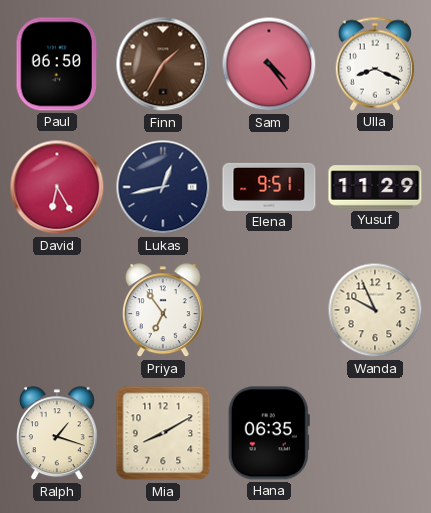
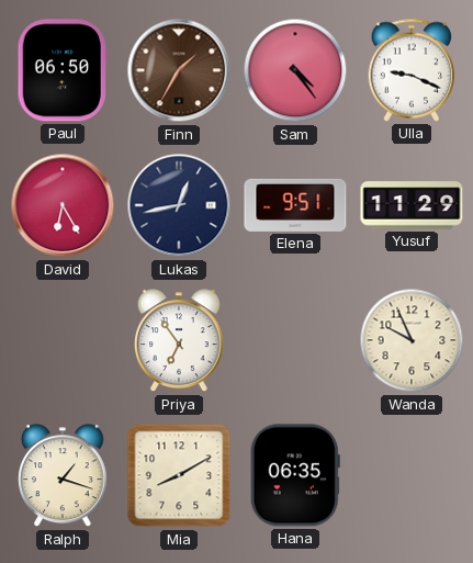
Ulla: 8:19 -> 9:19 (410, 70)
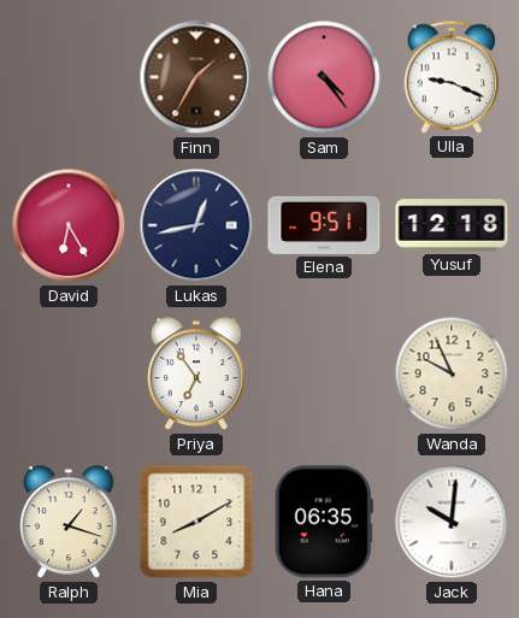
Paul: 06:50 -> none (63, 70)
Yusuf: 11:29 -> 12:18 (452, 225)
Jack: none -> 10:01 (452, 522)
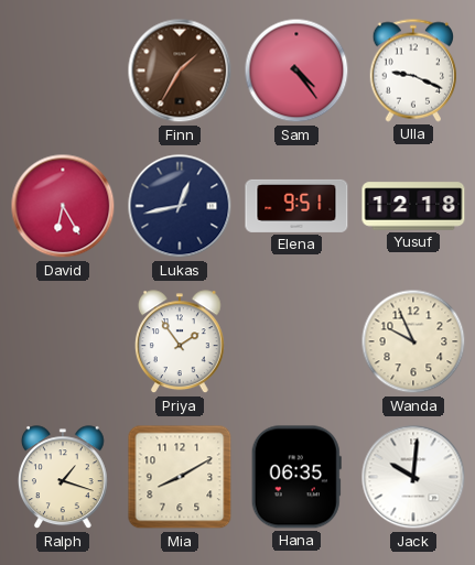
Priya: 6:54 -> 1:54 (180, 343)
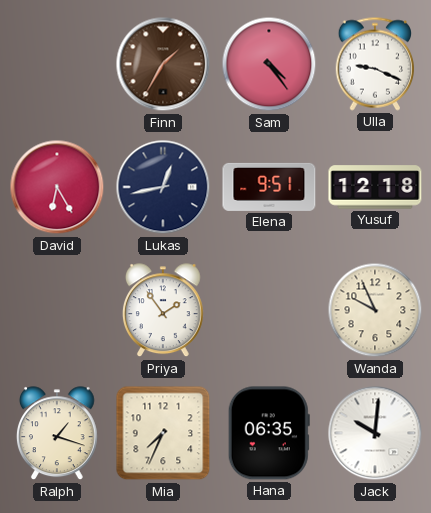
Mia: 8:10 -> 7:34 (163, 433)
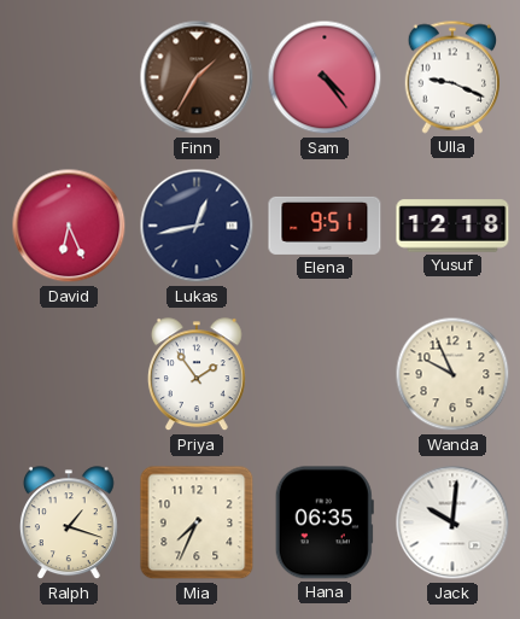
David: 6:25 -> 6:26 (69, 226)
